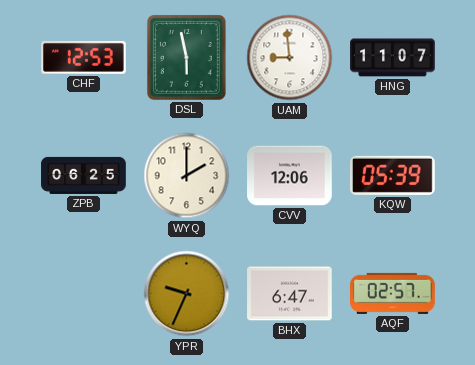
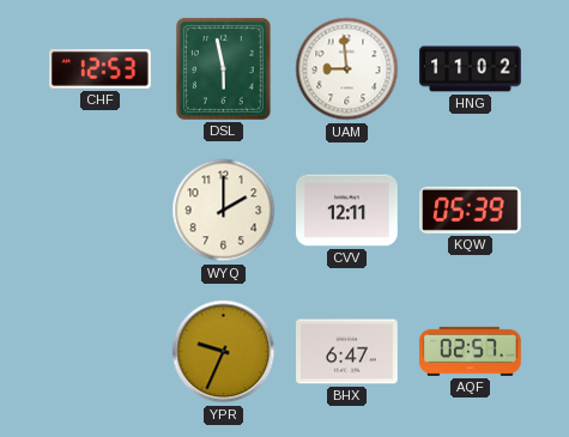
HNG: 11:07 -> 11:02 (471, 69)
ZPB: 06:25 -> none (84, 175)
CVV: 12:06 -> 12:11 (347, 211)
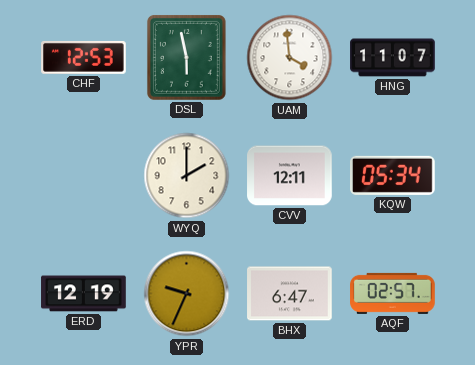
UAM: 8:59 -> 3:59 (290, 58)
HNG: 11:02 -> 11:07 (393, 58)
KQW: 05:39 -> 05:34 (393, 175)
ERD: none -> 12:19 (84, 294)
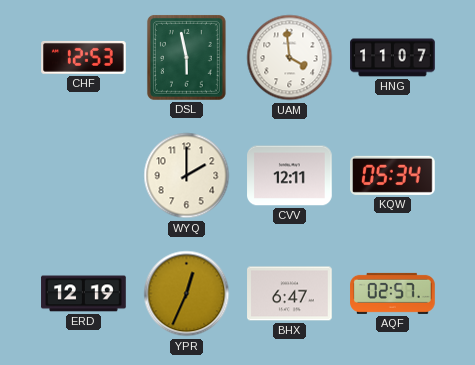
YPR: 9:34 -> 12:34 (187, 294)
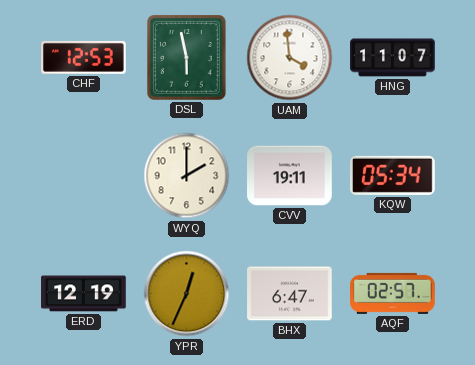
CVV: 12:11 -> 19:11 (290, 176)
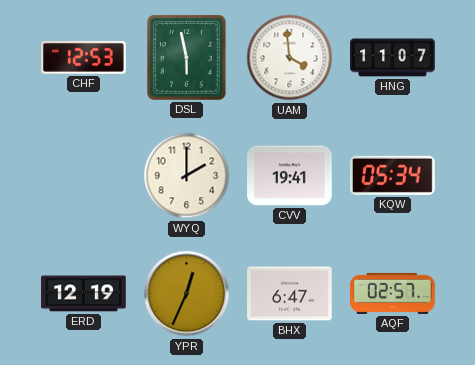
CVV: 19:11 -> 19:41 (290, 176)
